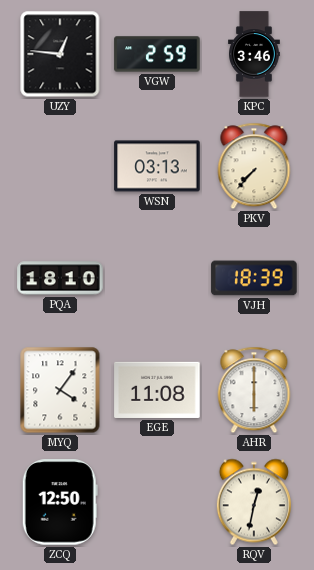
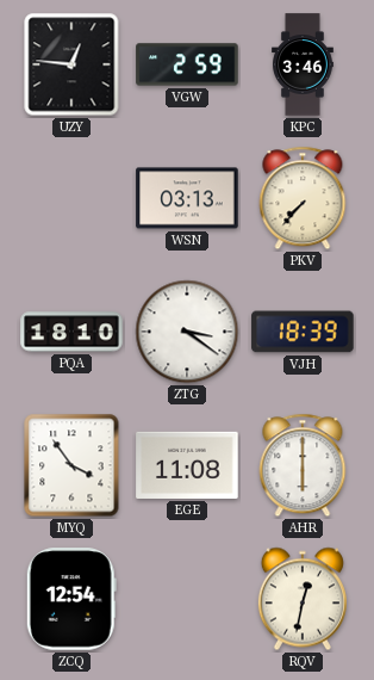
ZTG: none -> 3:21 (187, 332)
MYQ: 4:06 -> 3:54 (71, 465)
ZCQ: 12:50 -> 12:54 (71, 599)
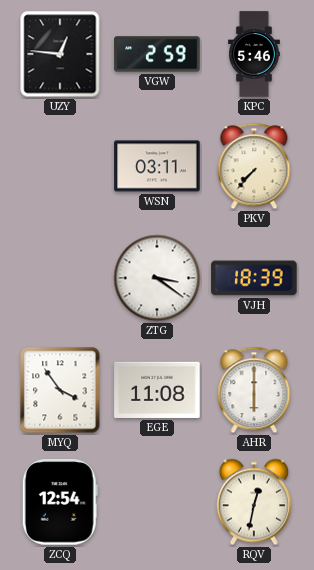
KPC: 3:46 -> 5:46 (255, 54)
WSN: 03:13 -> 03:11 (157, 166)
PQA: 18:10 -> none (71, 332)
